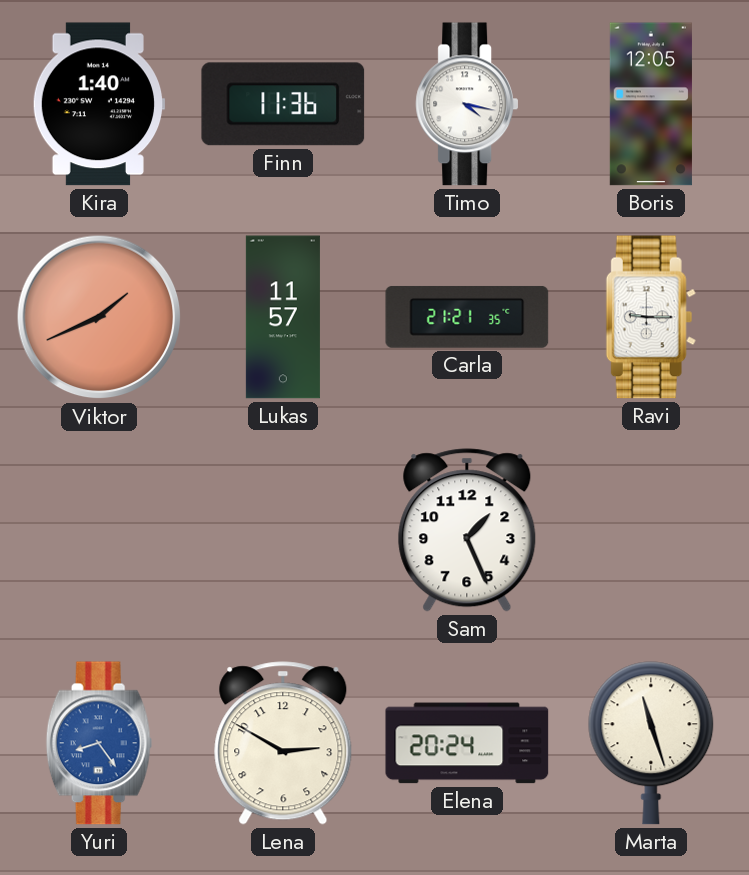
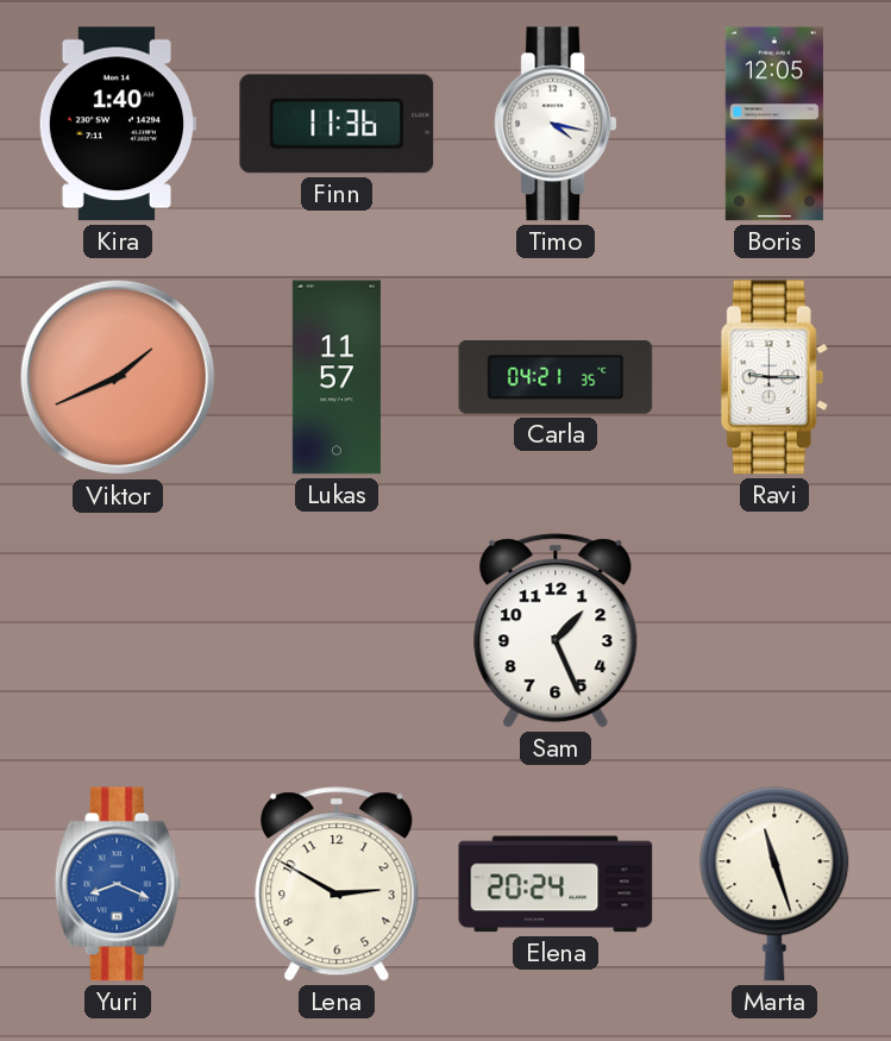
Carla: 21:21 -> 04:21 (556, 377)
Yuri: 8:24 -> 8:19 (118, 884)
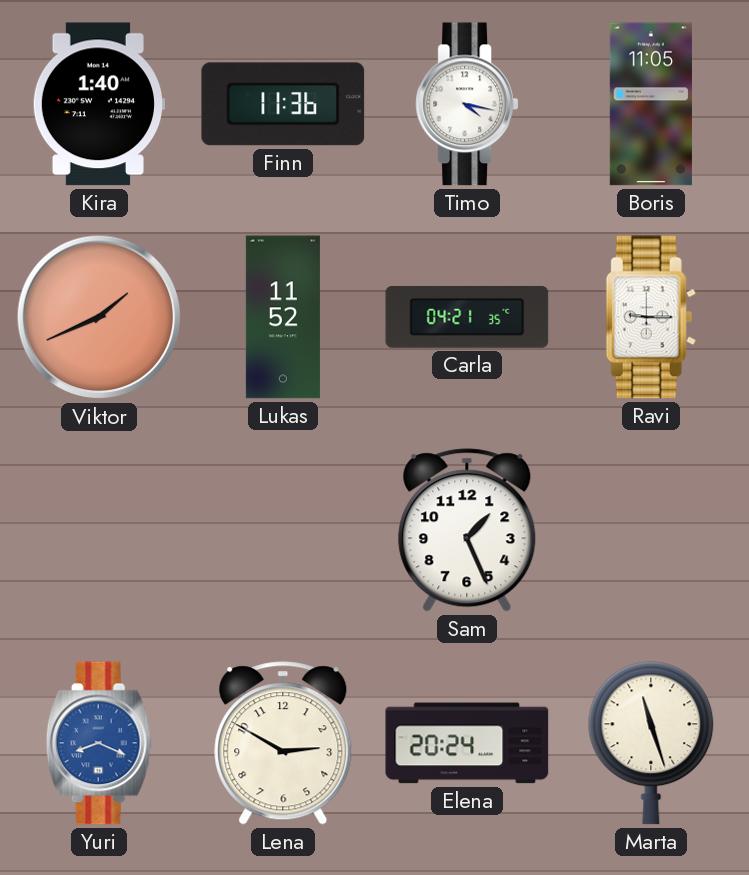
Boris: 12:05 -> 11:05 (651, 104)
Lukas: 11:57 -> 11:52 (283, 317)
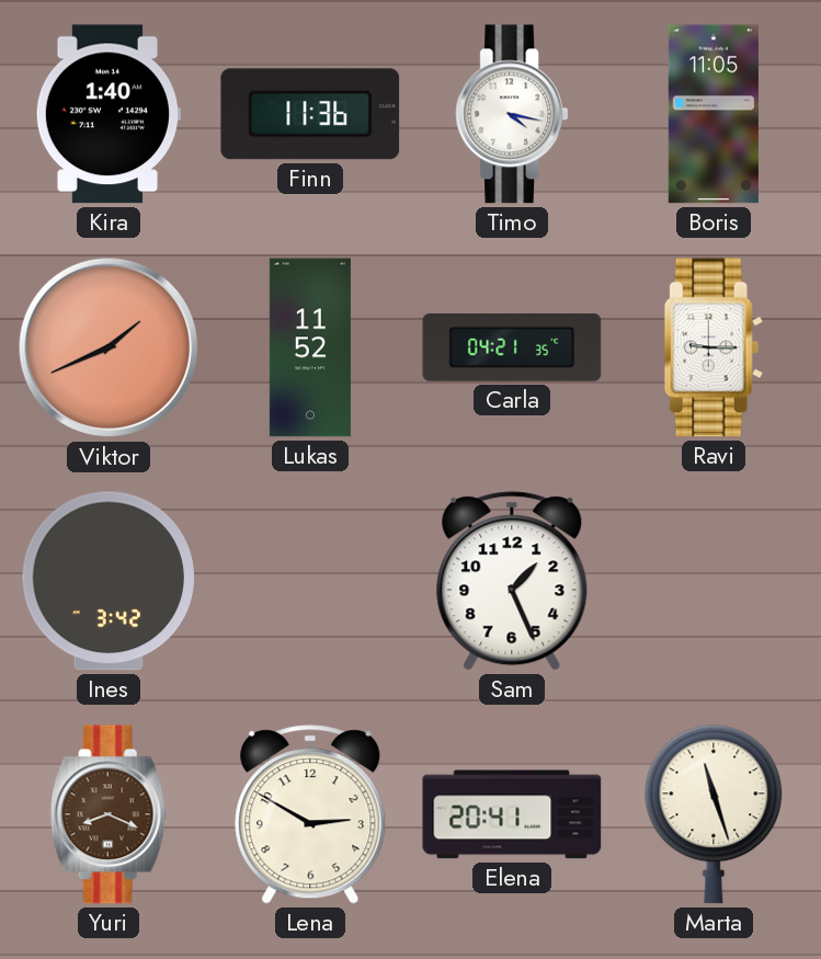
Ines: none -> 3:42 (107, 581)
Yuri dial: blue -> brown (109, 814)
Elena: 20:24 -> 20:41 (512, 814)
